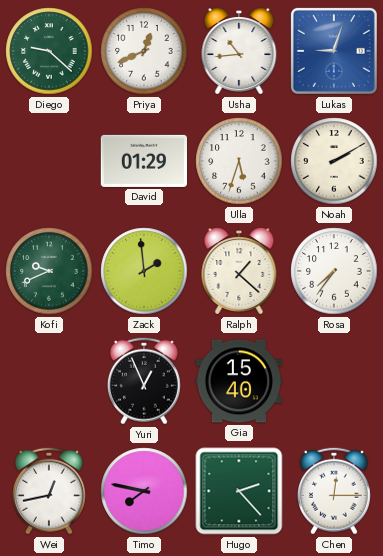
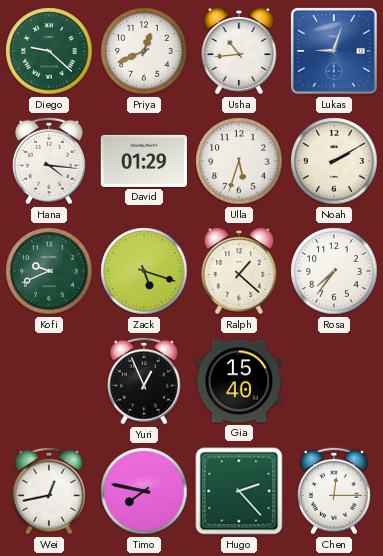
Hana: none -> 4:16 (49, 161)
Zack: 1:59 -> 5:18 (144, 271)
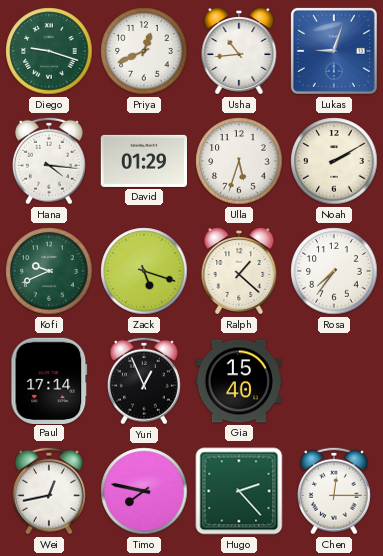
Diego: 9:22 -> 9:18 (49, 51)
Paul: none -> 17:14 (49, 380)
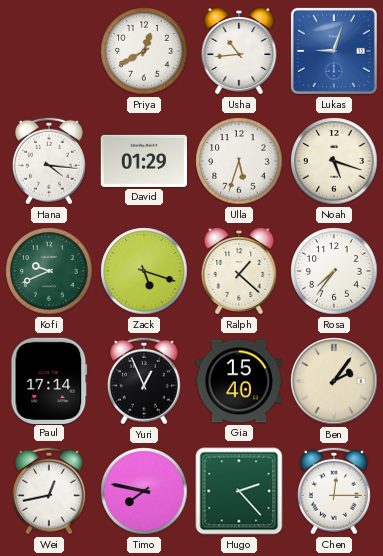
Diego: 9:18 -> none (49, 51)
Priya: 12:41 -> 12:40 (144, 51)
Noah: 2:10 -> 5:18 (334, 161)
Ben: none -> 2:06 (334, 381)
